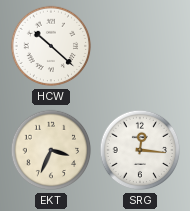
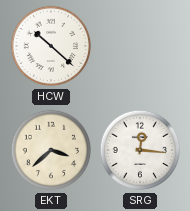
EKT: 3:34 -> 3:38 (51, 150)
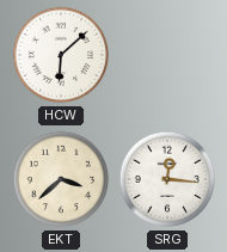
HCW: 10:22 -> 6:08 (61, 55)
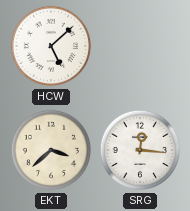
HCW: 6:08 -> 5:08 (51, 46)
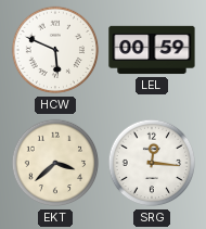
HCW: 5:08 -> 5:49 (55, 50)
LEL: none -> 00:59 (152, 50)
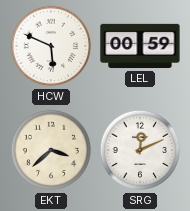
SRG: 12:16 -> 12:11 (140, 150)
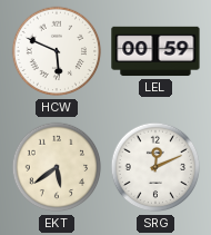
EKT: 3:38 -> 5:39 (57, 167)
